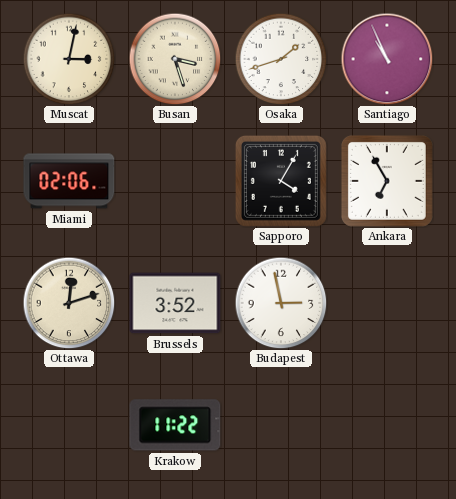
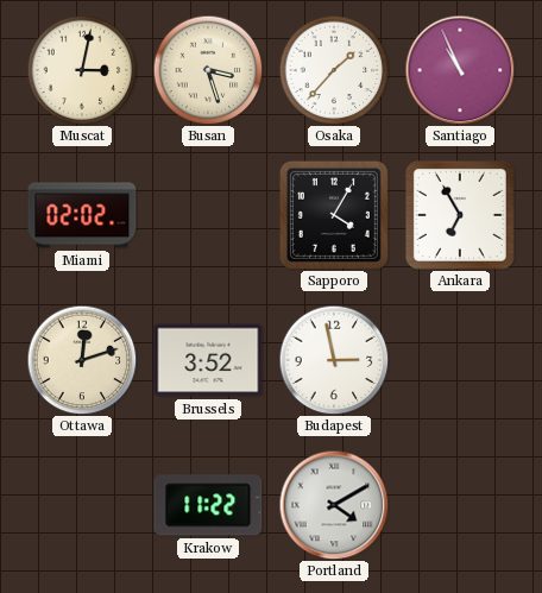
Osaka: 1:42 -> 1:37 (334, 70)
Miami: 02:06 -> 02:02 (82, 215)
Portland: none -> 4:10 (334, 505)
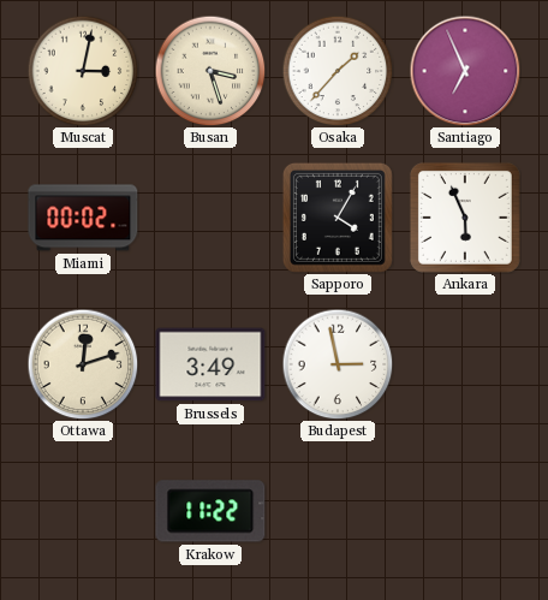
Santiago: 10:56 -> 6:56 (465, 71)
Miami: 02:02 -> 00:02 (83, 218)
Ankara: 6:55 -> 5:56 (465, 218)
Brussels: 3:52 -> 3:49 (210, 364)
Portland: 4:10 -> none (334, 505)
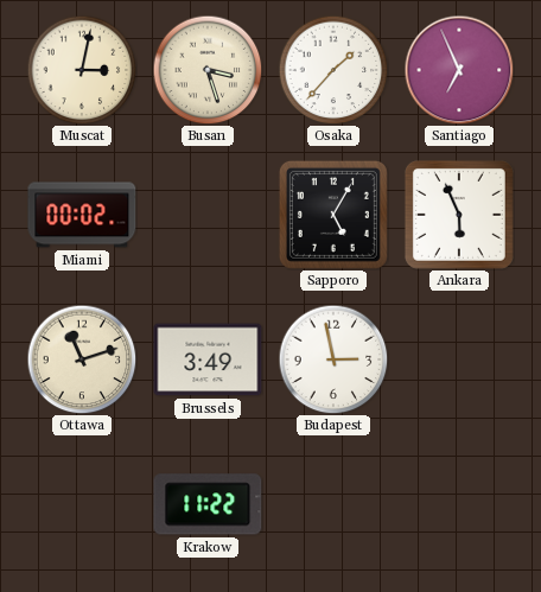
Sapporo: 4:05 -> 5:05 (333, 215)
Ottawa: 12:12 -> 11:12 (82, 359)
